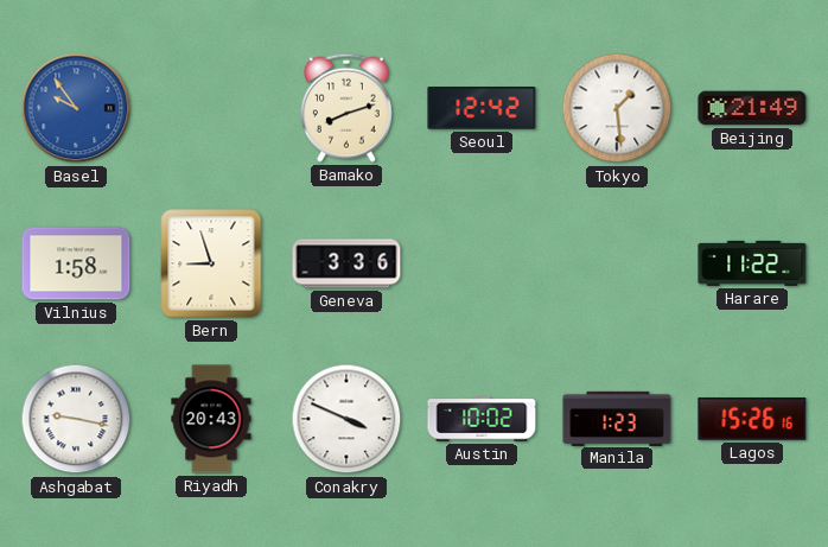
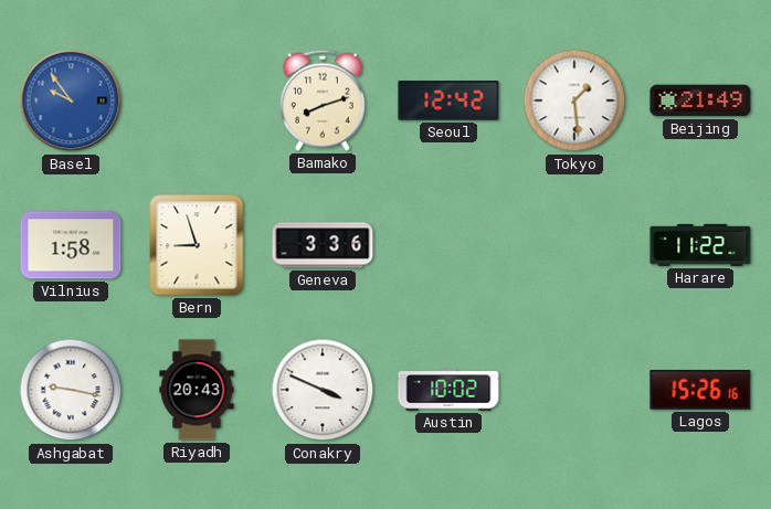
Manila: 1:23 -> none (617, 418)
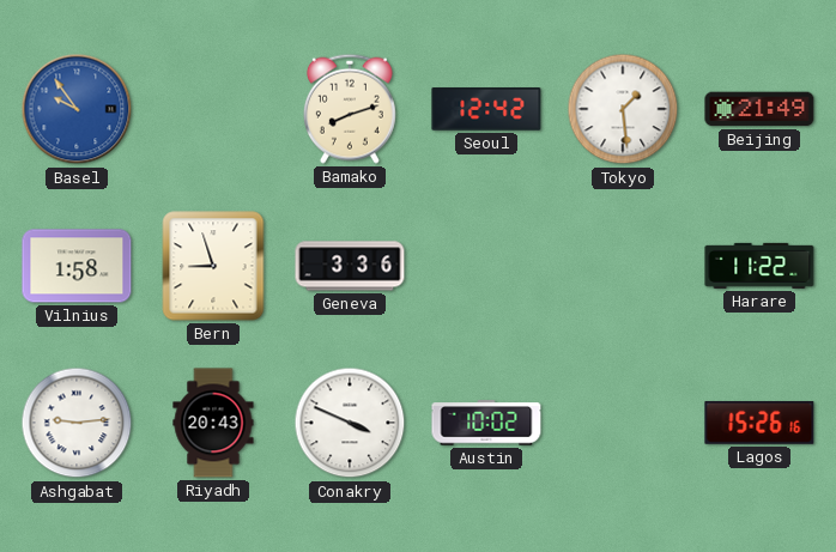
Ashgabat: 9:17 -> 9:14 (77, 423)
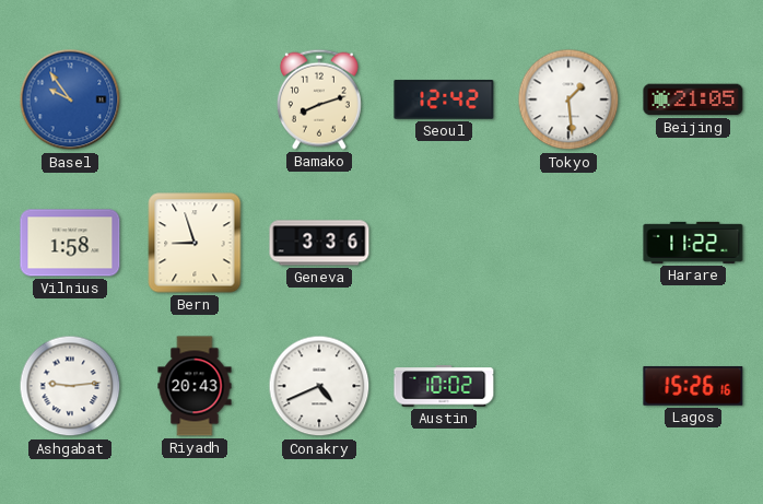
Beijing: 21:49 -> 21:05 (693, 99)
Conakry: 3:49 -> 4:41 (319, 386)
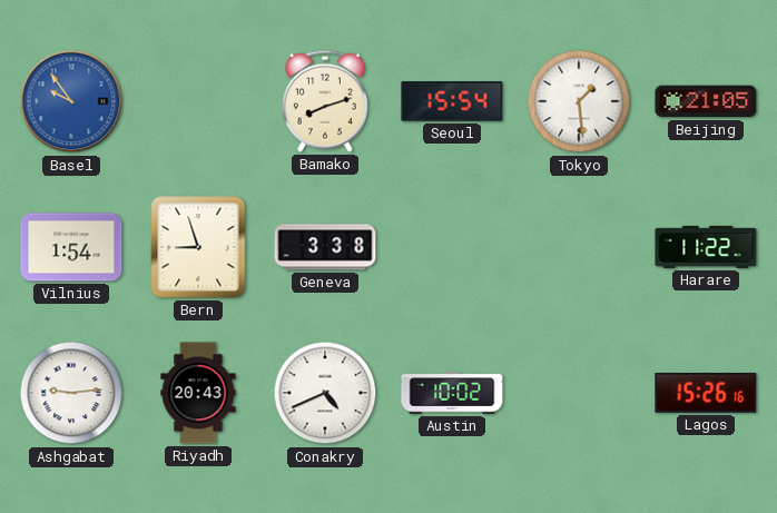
Seoul: 12:42 -> 15:54 (452, 101)
Vilnius: 1:58 -> 1:54 (71, 247)
Geneva: 3:36 -> 3:38 (325, 247)
